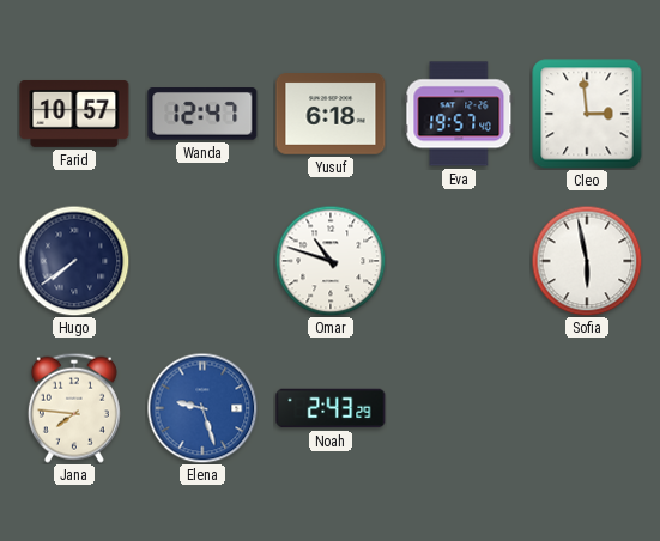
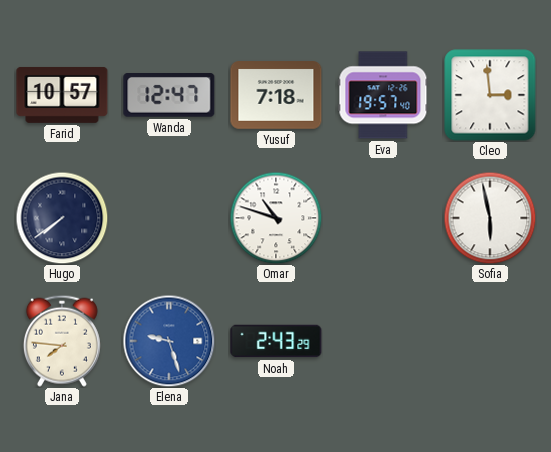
Yusuf: 6:18 -> 7:18 (276, 95)
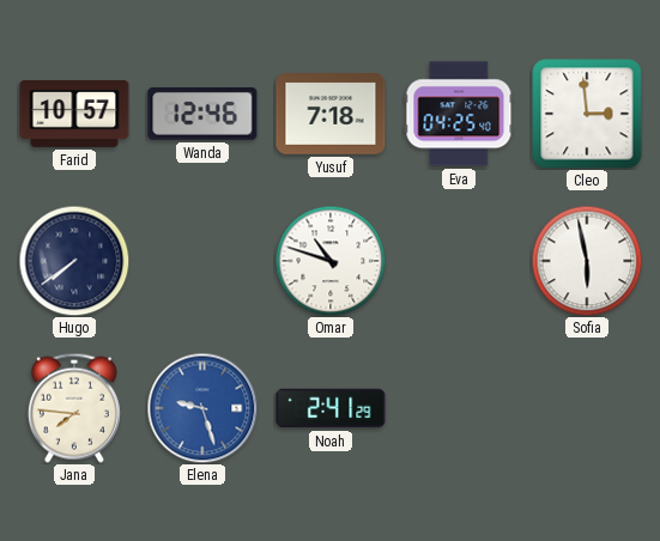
Wanda: 12:47 -> 12:46 (202, 115)
Eva: 19:57 -> 04:25 (459, 114)
Noah: 2:43 -> 2:41 (331, 408)
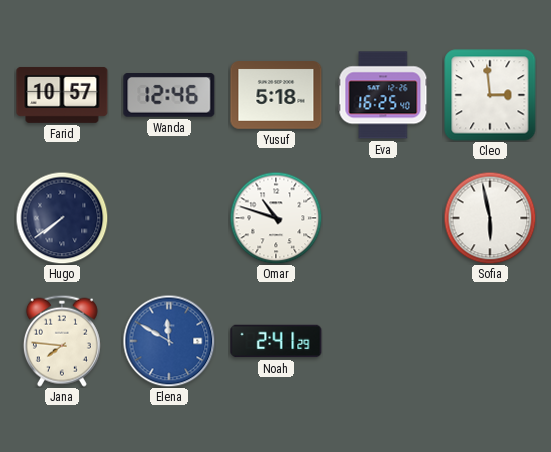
Yusuf: 7:18 -> 5:18 (276, 95)
Eva: 04:25 -> 16:25 (383, 95)
Elena: 9:27 -> 11:50 (169, 341)
